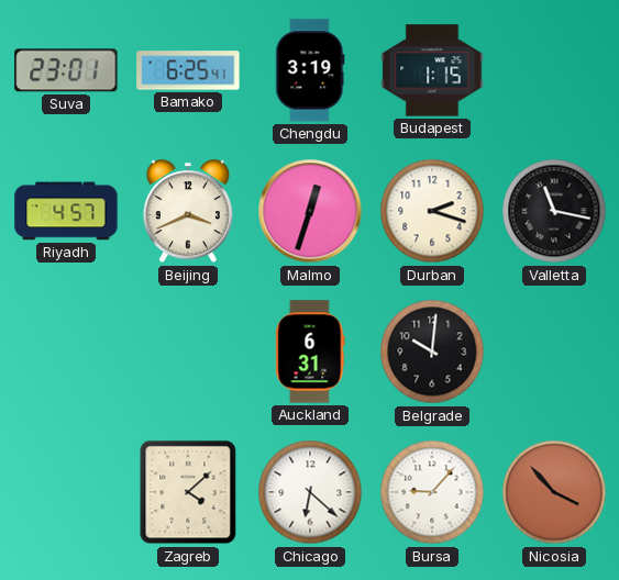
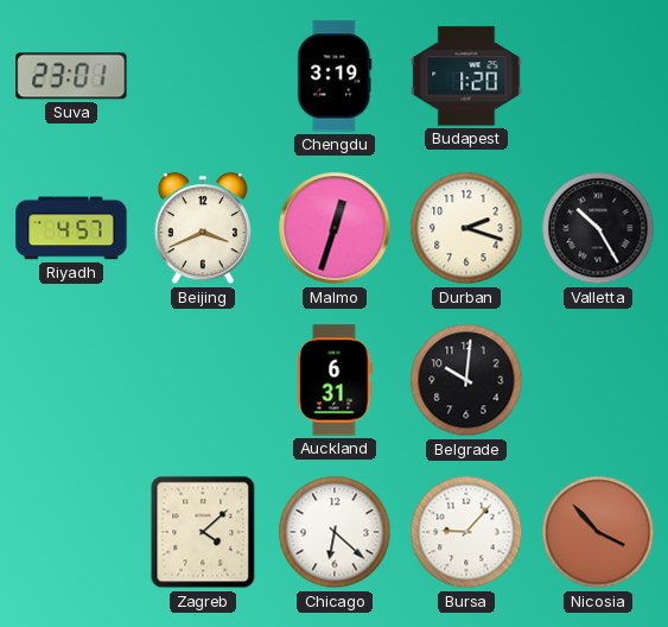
Bamako: 6:25 -> none (188, 70)
Budapest: 1:15 -> 1:20 (466, 76)
Valletta: 11:17 -> 10:25 (598, 228)
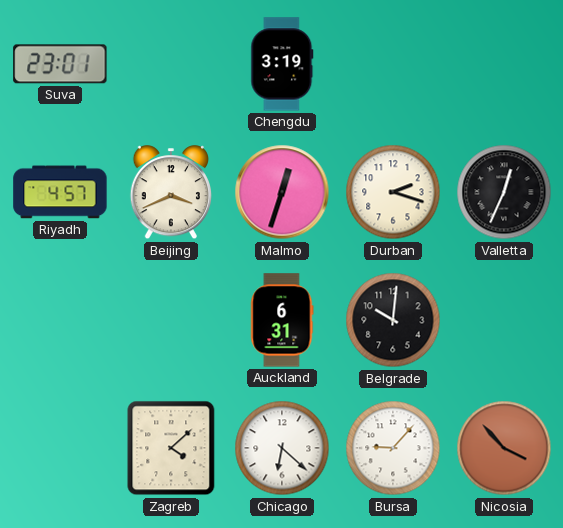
Budapest: 1:20 -> none (466, 76)
Valletta: 10:25 -> 12:34 (504, 192)
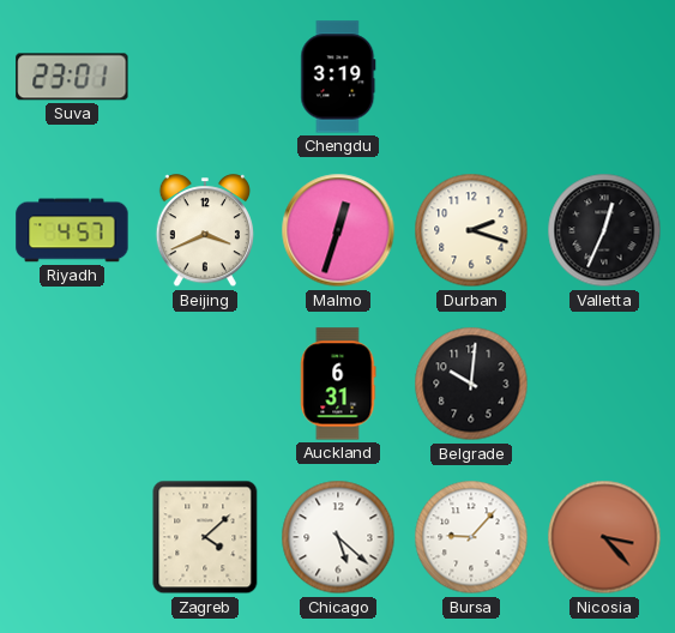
Chicago: 6:22 -> 5:22 (338, 537)
Nicosia: 3:53 -> 3:23 (604, 537)
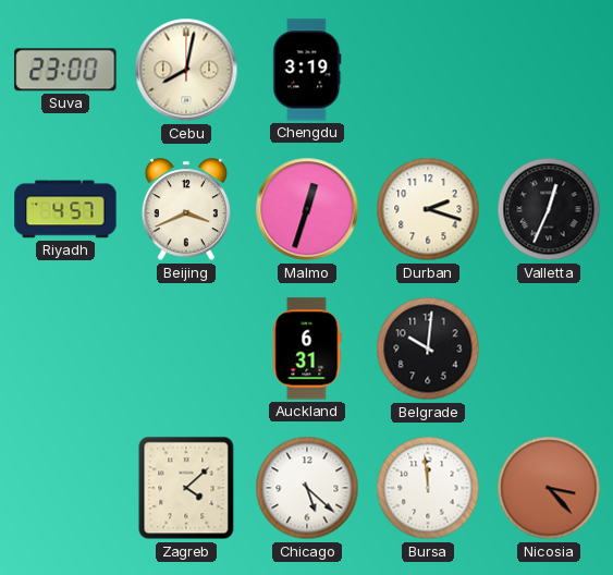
Suva: 23:01 -> 23:00 (65, 70)
Cebu: none -> 8:02 (186, 70)
Bursa: 9:07 -> 11:59 (428, 488)
